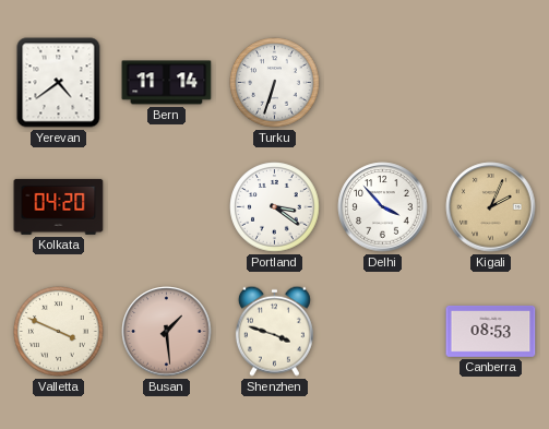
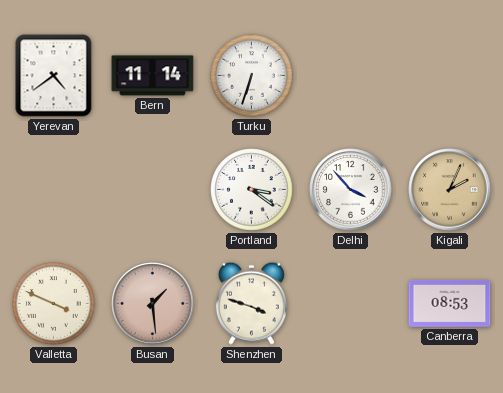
Kolkata: 04:20 -> none (59, 206)
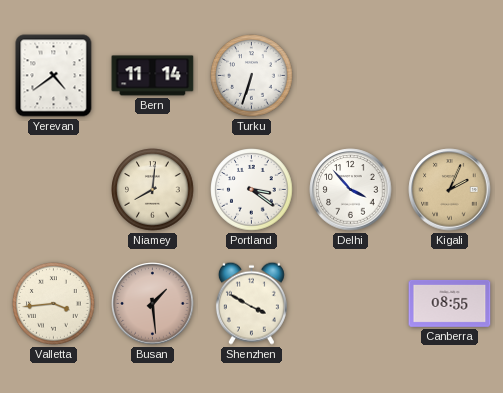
Niamey: none -> 8:01 (153, 190)
Valletta: 3:49 -> 3:44 (54, 304)
Shenzhen: 3:48 -> 3:50 (251, 303)
Canberra: 08:53 -> 08:55 (450, 303)
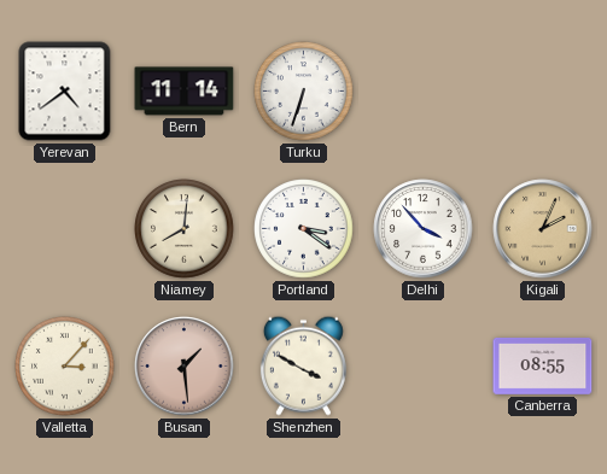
Valletta: 3:44 -> 3:07 (65, 367)
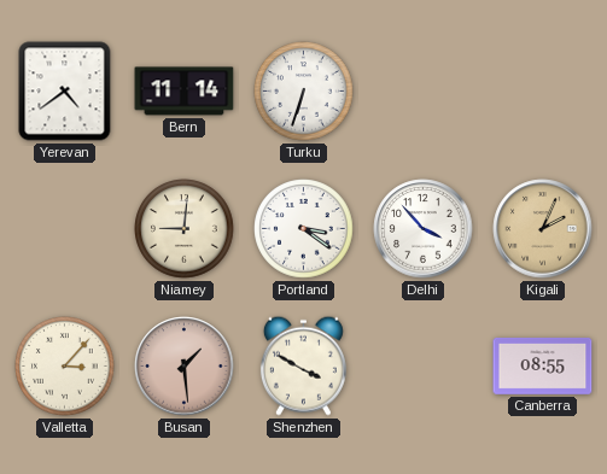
Niamey: 8:01 -> 9:01 (185, 229)
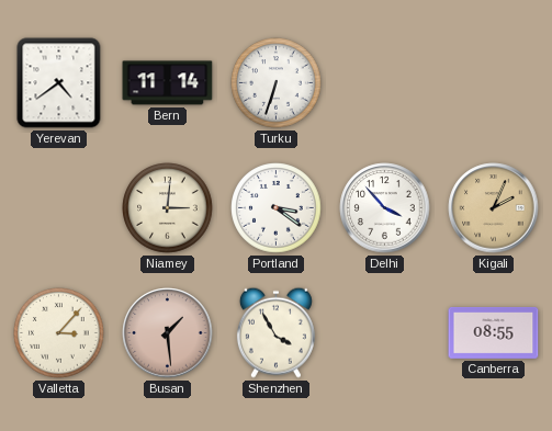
Niamey: 9:01 -> 3:01 (168, 208)
Shenzhen: 3:50 -> 3:55 (275, 332)
